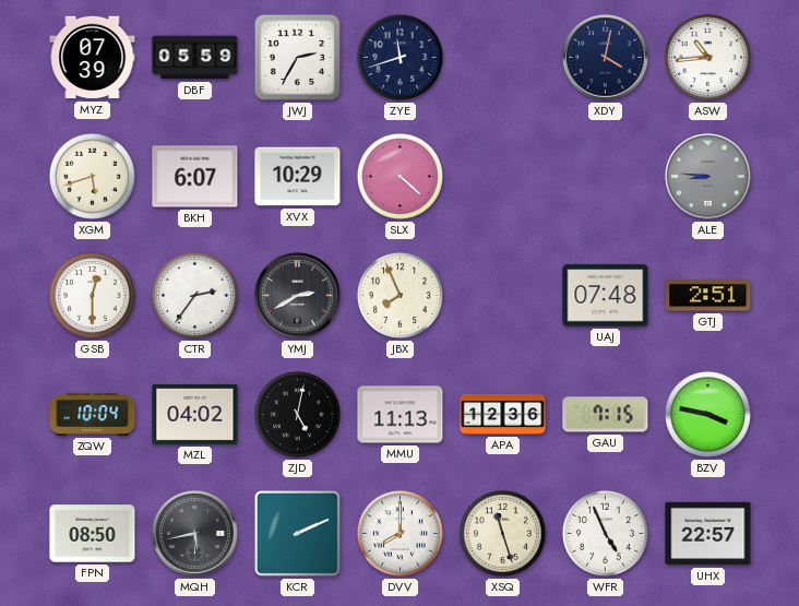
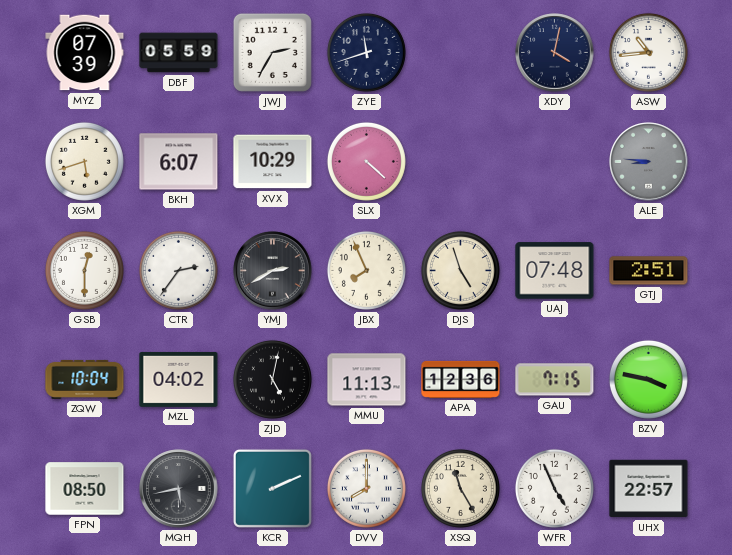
DJS: none -> 4:57 (460, 270)
XSQ: 11:27 -> 11:25 (460, 488)
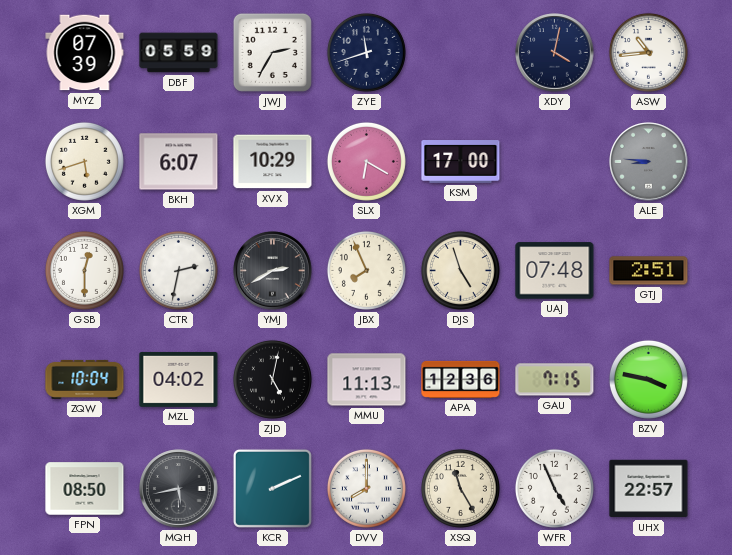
SLX: 4:22 -> 6:20 (366, 161)
KSM: none -> 17:00 (461, 162)
CTR: 2:36 -> 2:32 (178, 270)
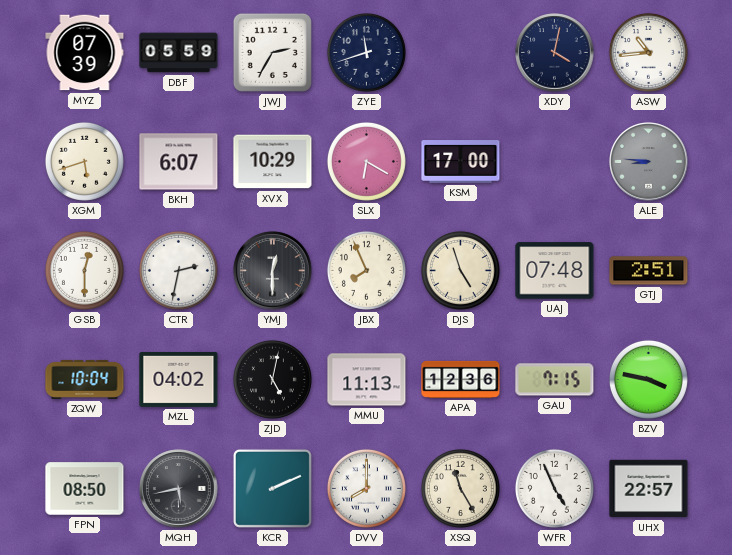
YMJ: 2:40 -> 12:30 (273, 271)
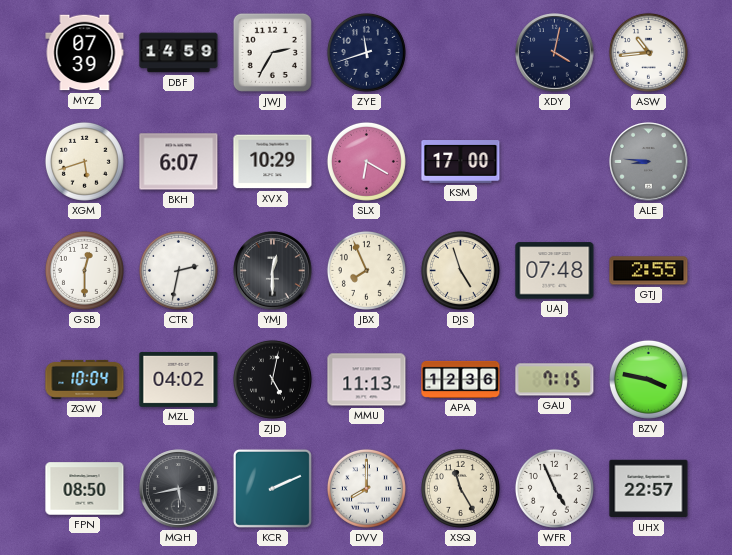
DBF: 05:59 -> 14:59 (179, 53)
GTJ: 2:51 -> 2:55 (649, 271)
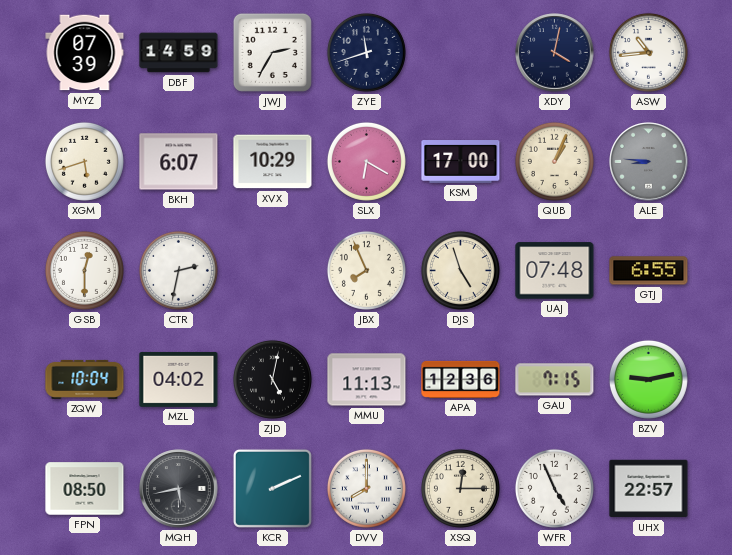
QUB: none -> 1:04 (554, 161)
YMJ: 12:30 -> none (273, 271)
GTJ: 2:55 -> 6:55 (649, 271)
BZV: 3:47 -> 9:13 (648, 379)
XSQ: 11:25 -> 12:15 (460, 488)
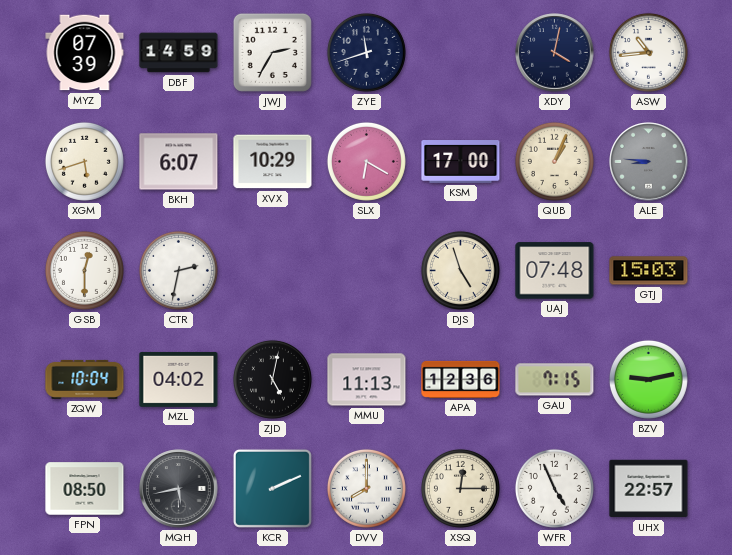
JBX: 7:56 -> none (366, 270)
GTJ: 6:55 -> 15:03 (649, 271)
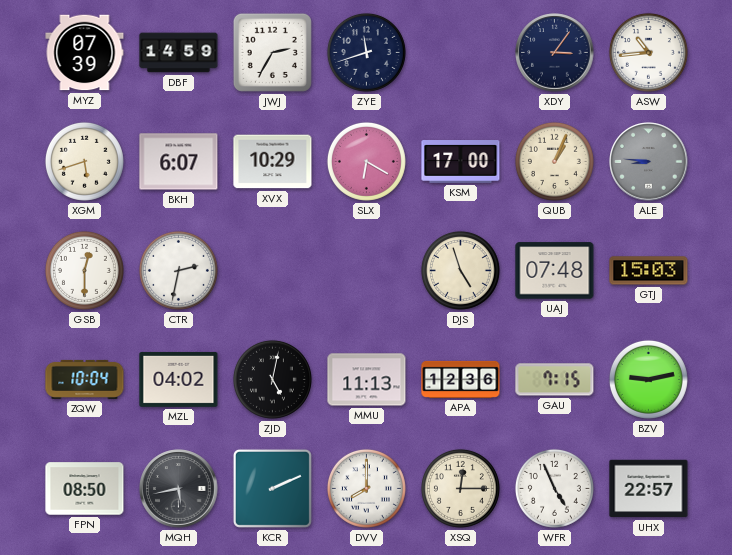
XDY: 4:02 -> 3:06 (555, 53)
